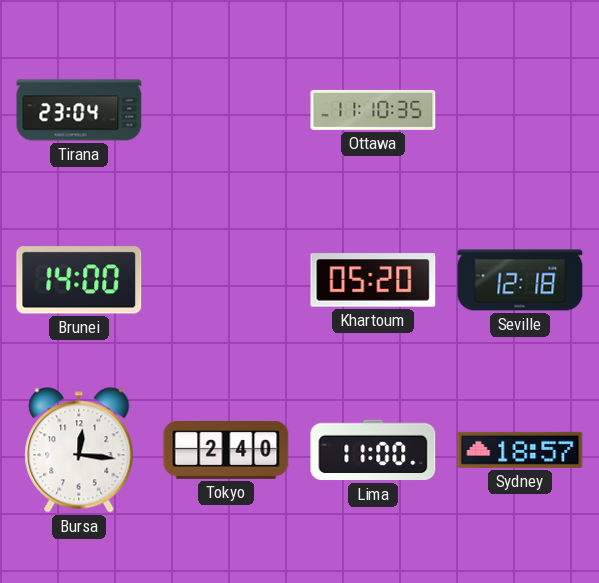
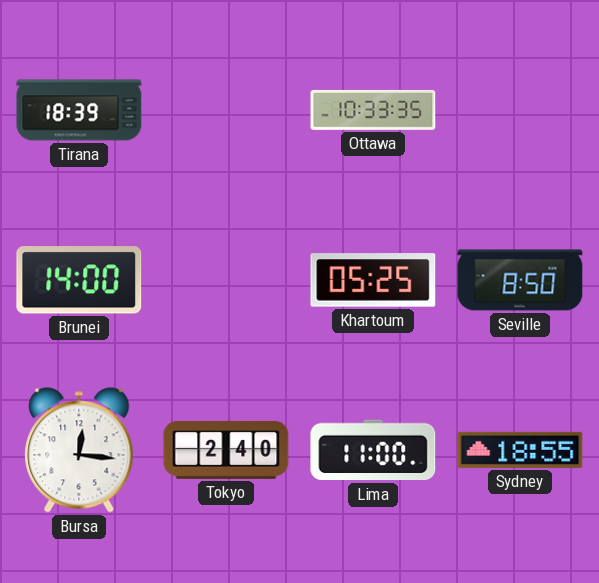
Tirana: 23:04 -> 18:39 (79, 110)
Ottawa: 11:10 -> 10:33 (373, 110)
Khartoum: 05:20 -> 05:25 (373, 280)
Seville: 12:18 -> 8:50 (520, 280)
Sydney: 18:57 -> 18:55 (520, 450)
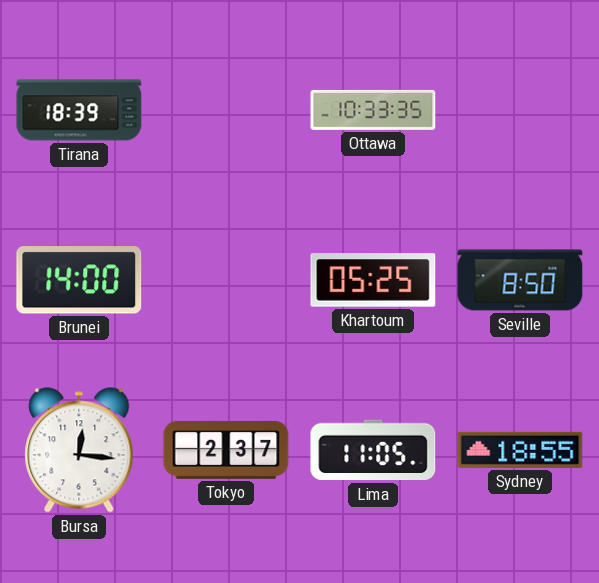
Tokyo: 2:40 -> 2:37 (226, 450)
Lima: 11:00 -> 11:05 (373, 450)
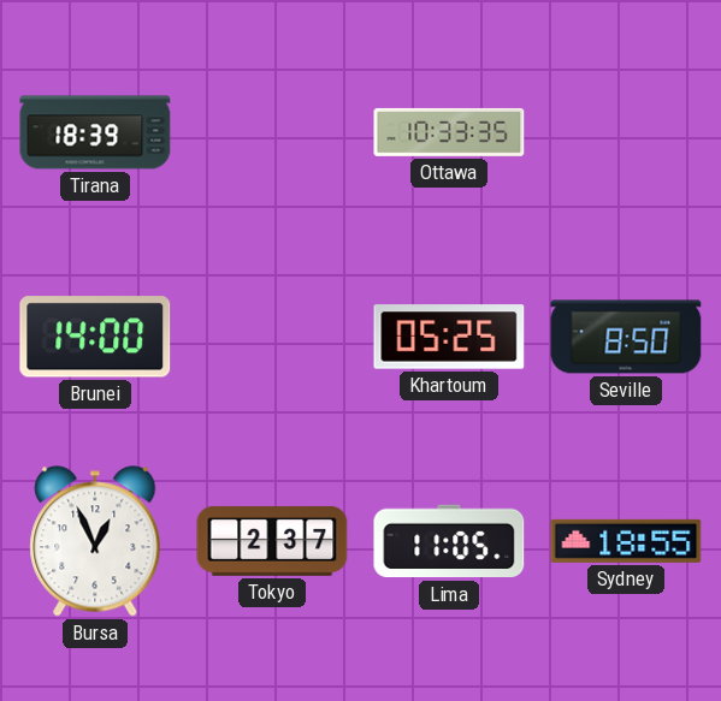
Bursa: 12:16 -> 12:56 (95, 541)
